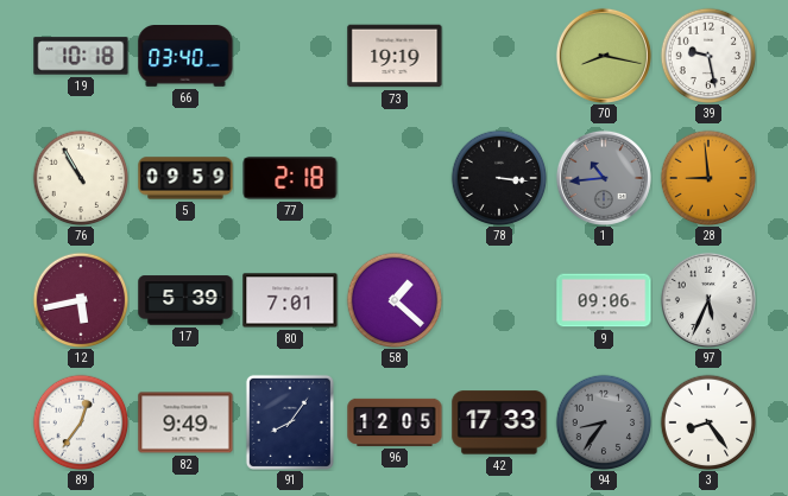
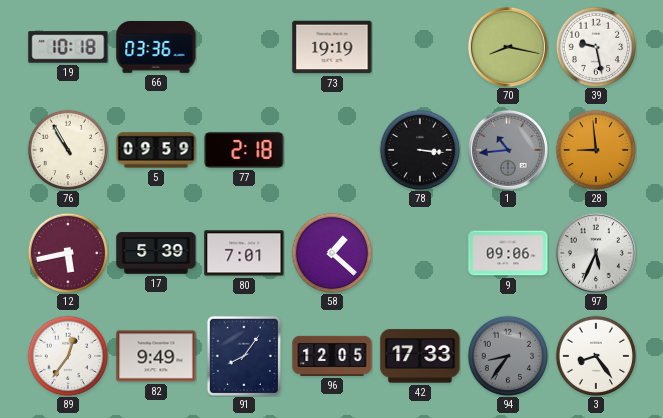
66: 03:40 -> 03:36 (156, 48)
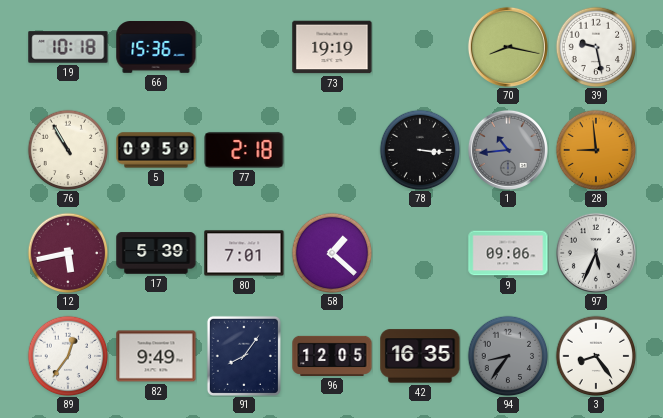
66: 03:36 -> 15:36 (156, 48)
42: 17:33 -> 16:35 (420, 356)
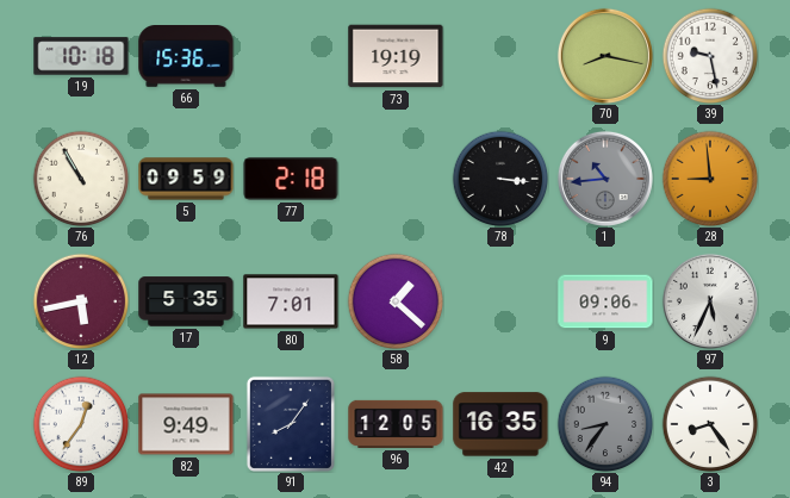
17: 5:39 -> 5:35 (186, 301)
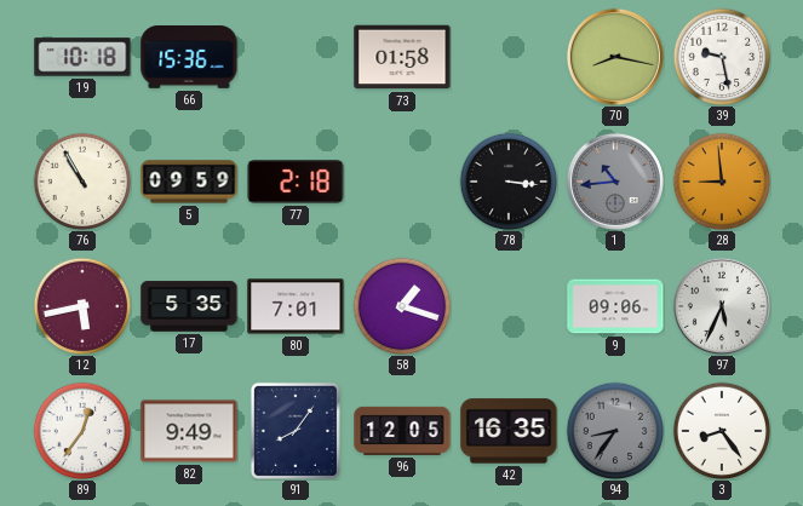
73: 19:19 -> 01:58 (402, 57)
58: 1:22 -> 1:18 (402, 306)
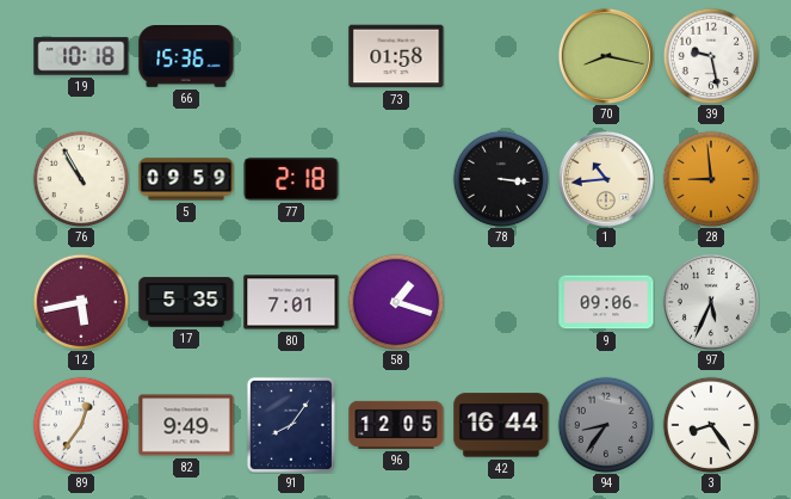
1 dial: grey -> cream (606, 179)
42: 16:35 -> 16:44 (501, 425)
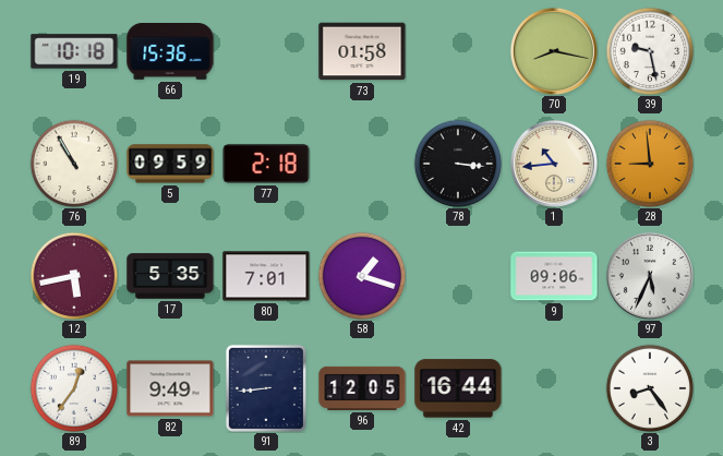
91: 8:06 -> 8:44 (266, 388)
94: 8:36 -> none (606, 425)
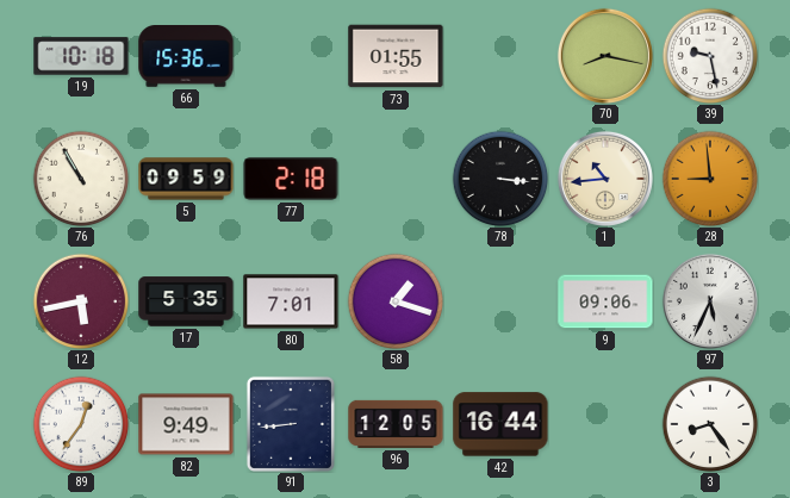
73: 01:58 -> 01:55 (396, 56)
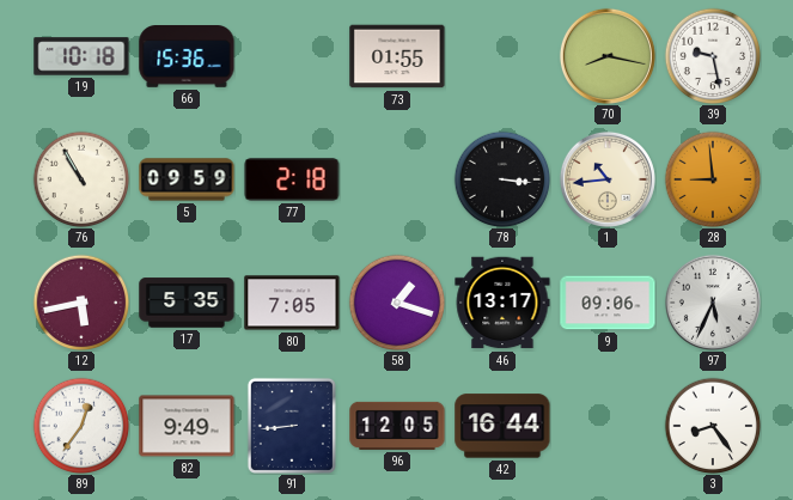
80: 7:01 -> 7:05 (292, 303)
46: none -> 13:17 (502, 303)
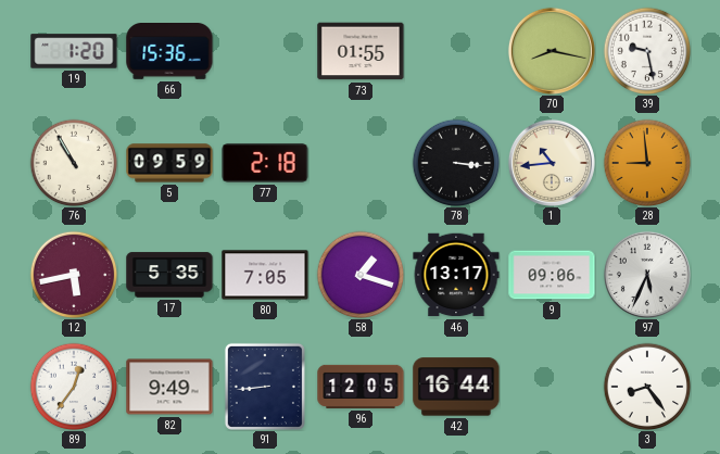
19: 10:18 -> 1:20 (74, 51)
